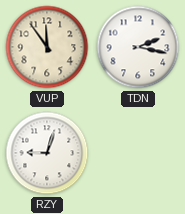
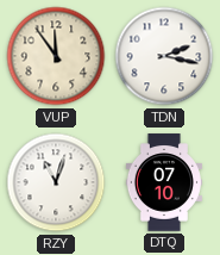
RZY: 9:03 -> 11:03 (56, 182)
DTQ: none -> 07:10 (164, 182)
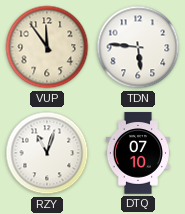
TDN: 2:17 -> 5:46 (138, 47)
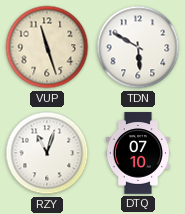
VUP: 11:54 -> 11:27 (47, 47)
TDN: 5:46 -> 5:50 (138, 47)
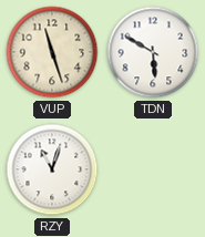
DTQ: 07:10 -> none (138, 153)
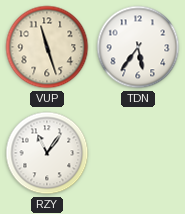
TDN: 5:50 -> 5:36 (138, 47)
RZY: 11:03 -> 11:06 (47, 153)
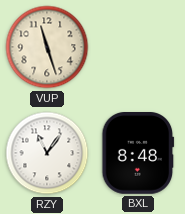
TDN: 5:36 -> none (138, 47)
BXL: none -> 8:48 (138, 154)
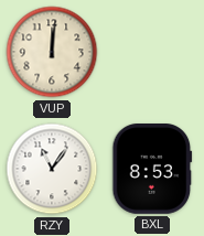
VUP: 11:27 -> 12:01 (52, 52)
BXL: 8:48 -> 8:53 (152, 170)
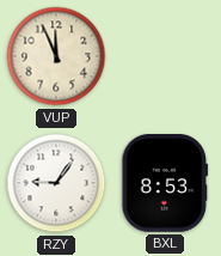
VUP: 12:01 -> 11:56 (56, 56)
RZY: 11:06 -> 9:06 (56, 183)
